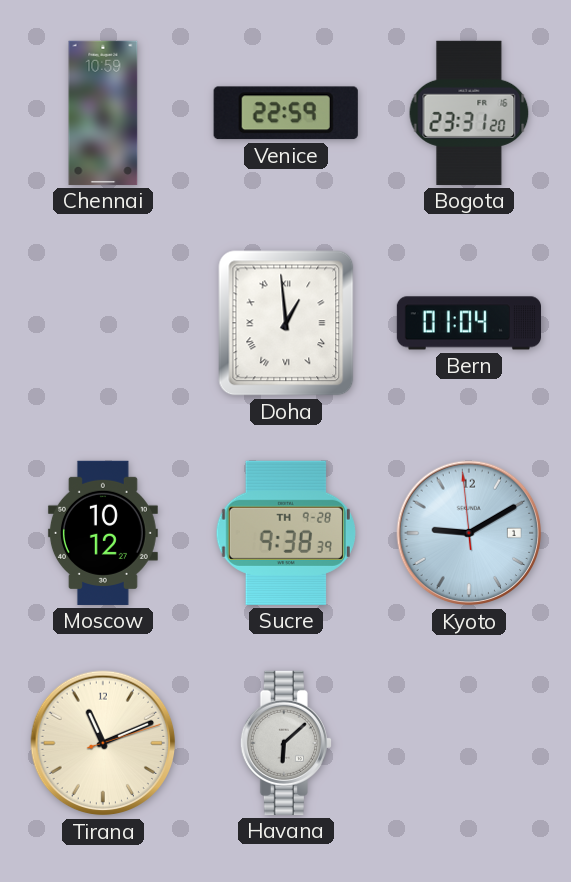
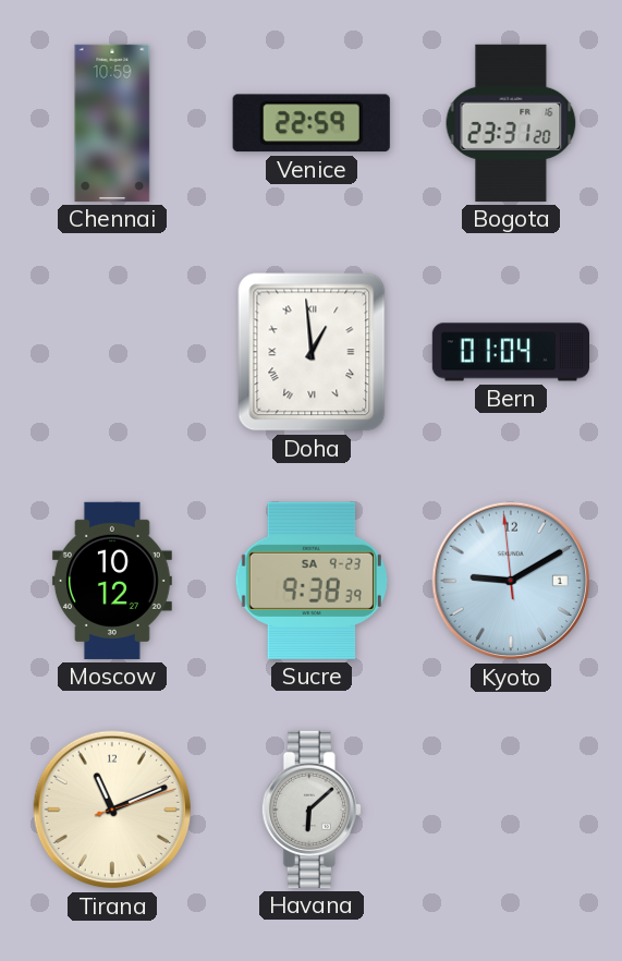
Sucre date: TH 9-28 -> SA 9-23 (312, 581)
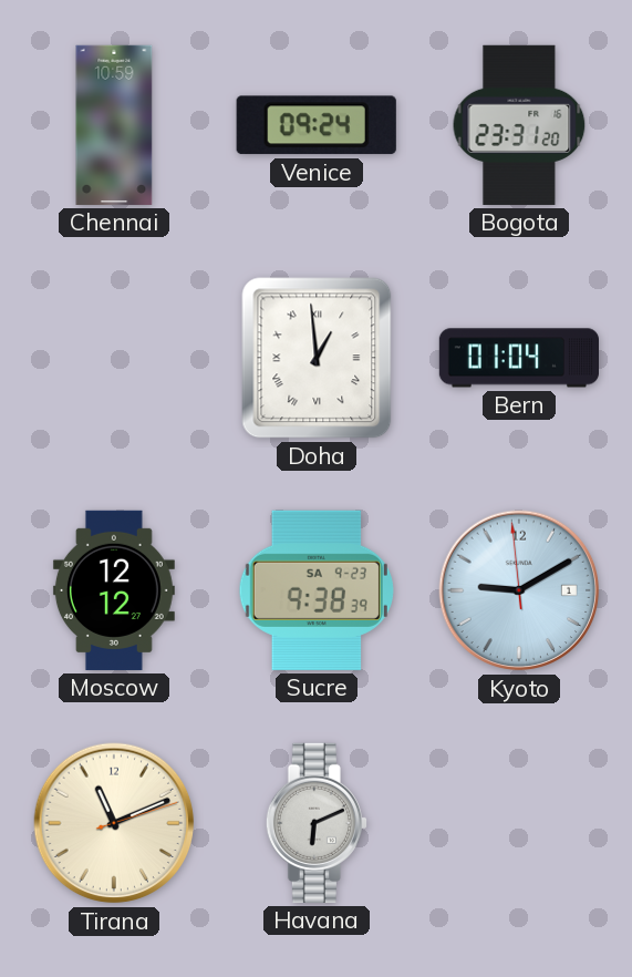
Venice: 22:59 -> 09:24 (317, 125)
Moscow: 10:12 -> 12:12 (114, 590)
Havana: 6:08 -> 6:11 (317, 823)
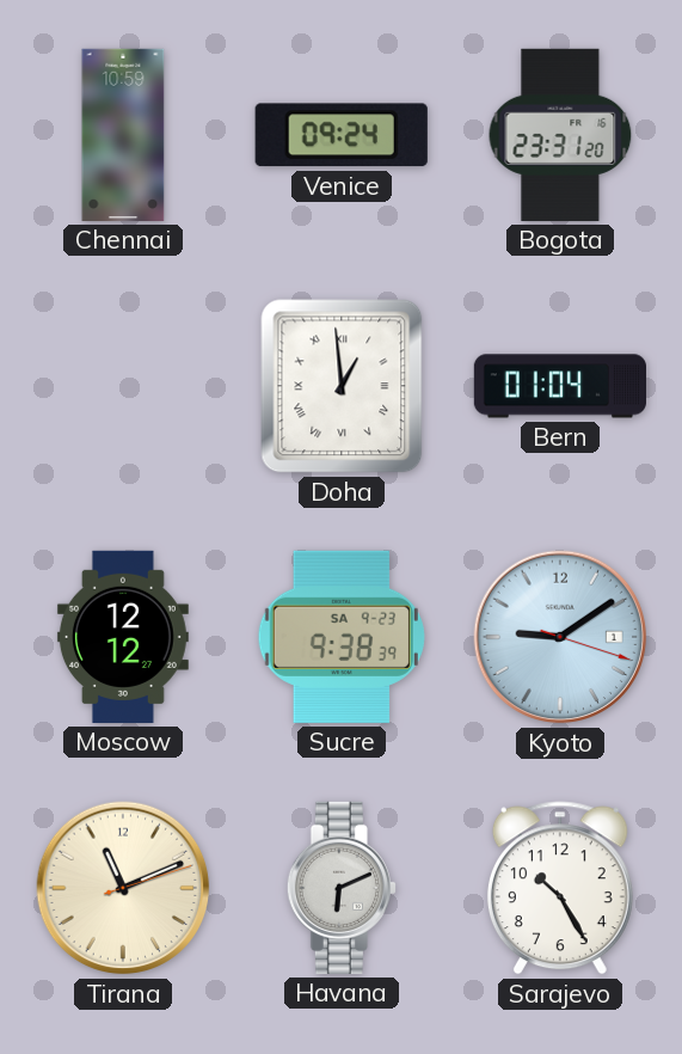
Kyoto: 9:09:59 -> 9:09:18 (560, 637)
Sarajevo: none -> 10:25 (560, 888)
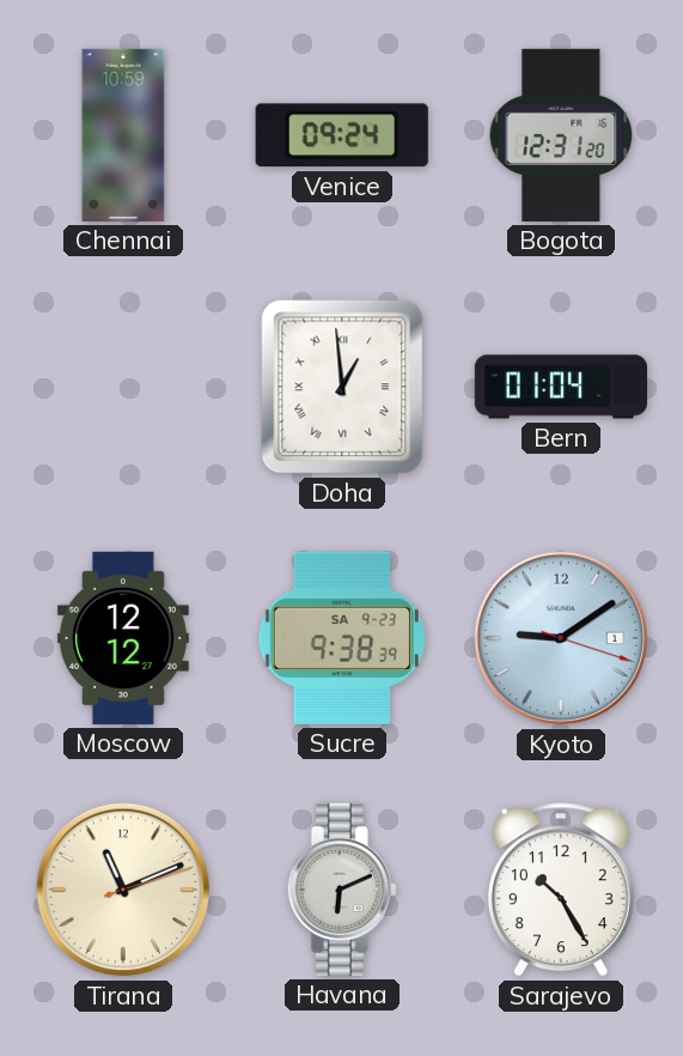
Bogota: 23:31 -> 12:31 (561, 135)
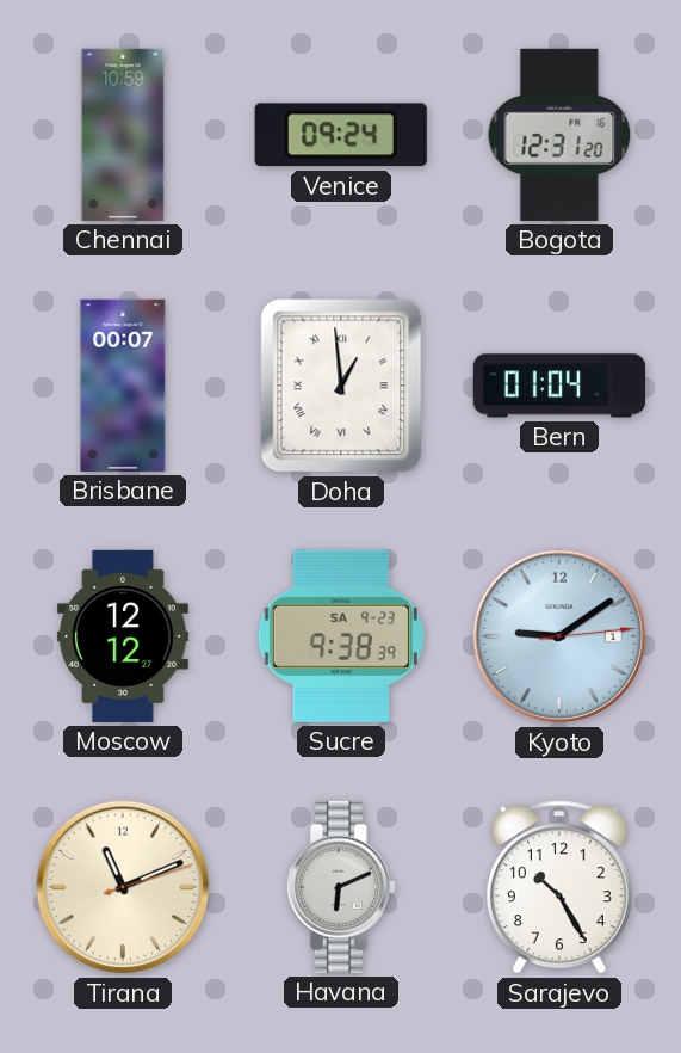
Brisbane: none -> 00:07 (123, 386)
Kyoto: 9:09:18 -> 9:09:14 (559, 636)
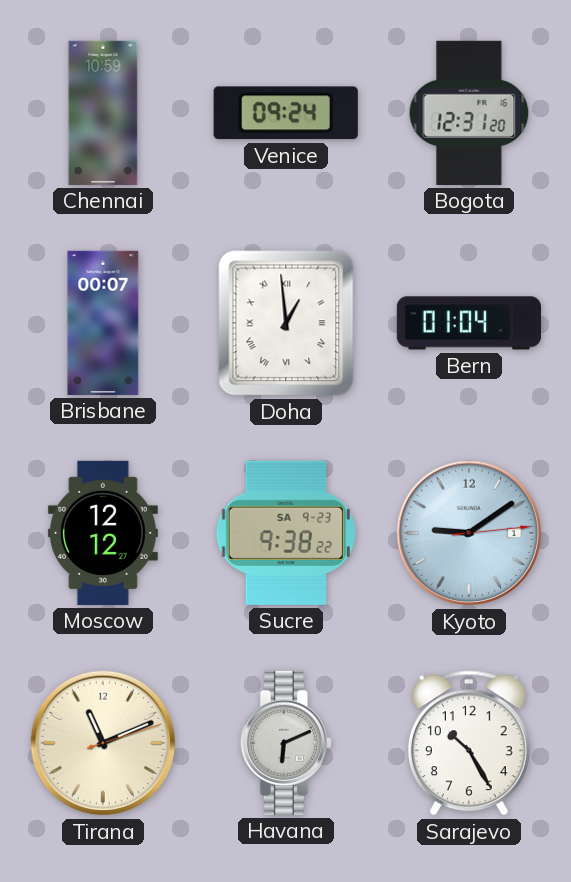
Sucre: 9:38:39 -> 9:38:22 (286, 533)
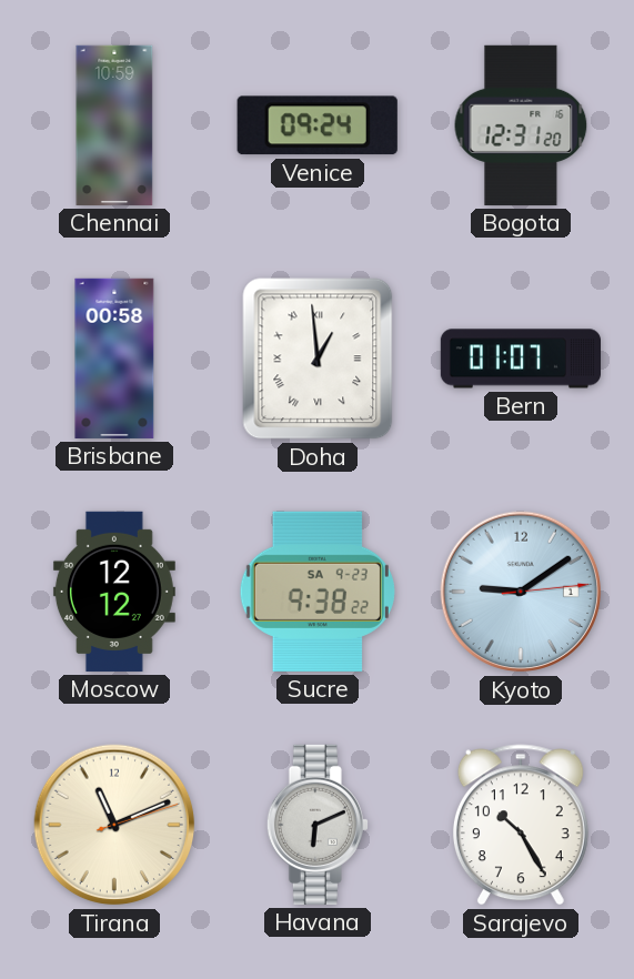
Brisbane: 00:07 -> 00:58 (114, 359)
Bern: 01:04 -> 01:07 (520, 359)
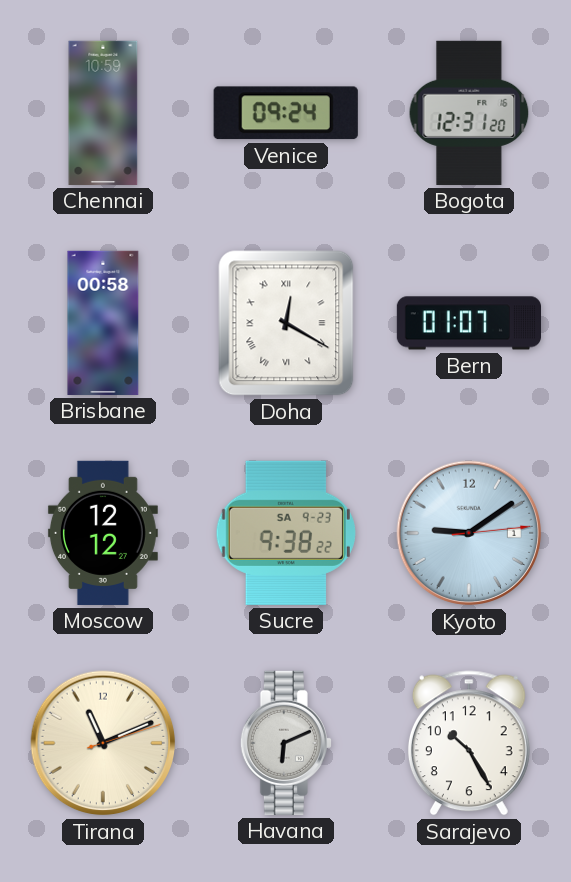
Doha: 12:59 -> 12:20 (286, 323)
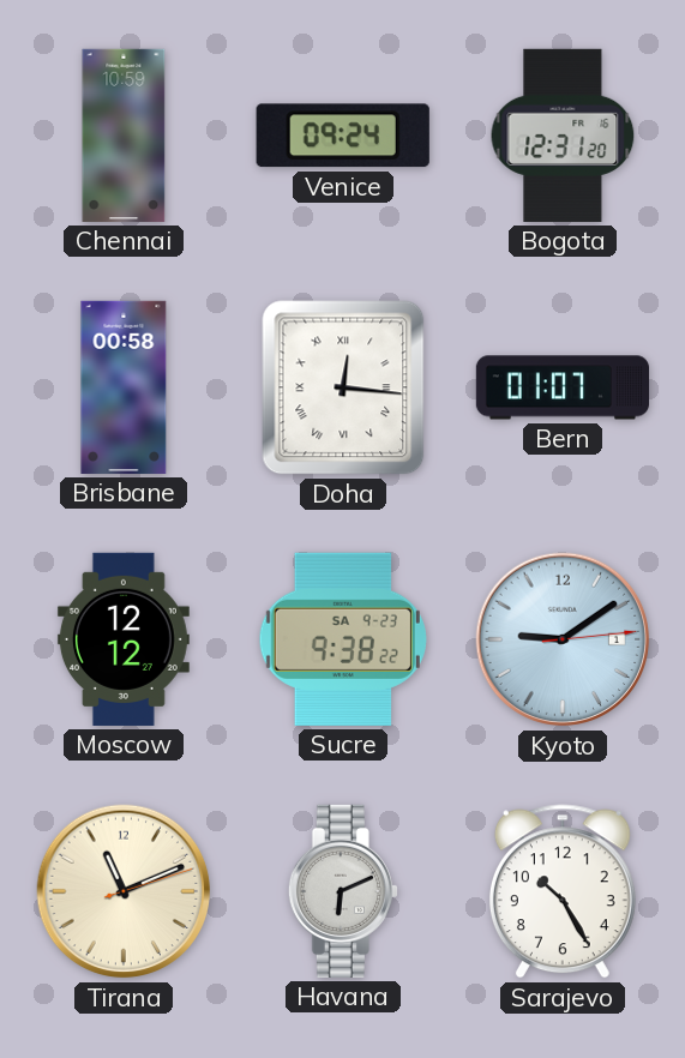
Doha: 12:20 -> 12:16 (343, 387)
